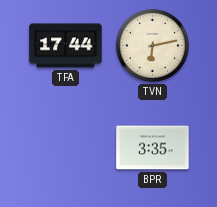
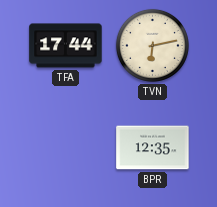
BPR: 3:35 -> 12:35 (153, 148)
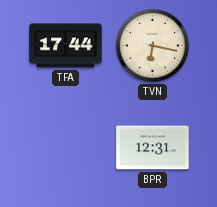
TVN: 6:13 -> 6:17 (152, 45)
BPR: 12:35 -> 12:31 (153, 148)
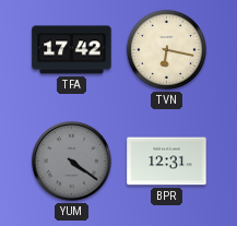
TFA: 17:44 -> 17:42 (72, 50)
YUM: none -> 4:21 (72, 162)
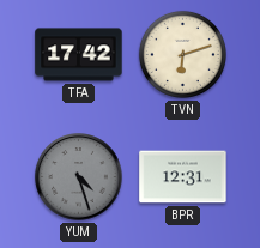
TVN: 6:17 -> 6:12 (182, 54)
YUM: 4:21 -> 4:27 (79, 177)
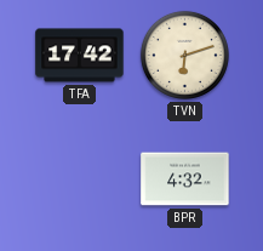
YUM: 4:27 -> none (79, 177)
BPR: 12:31 -> 4:32 (185, 179)
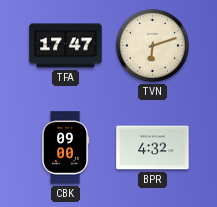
TFA: 17:42 -> 17:47 (66, 46)
CBK: none -> 09:00 (66, 148)
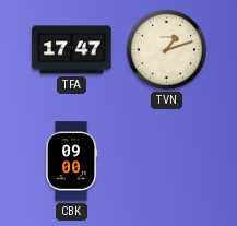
TVN: 6:12 -> 1:12 (166, 49)
BPR: 4:32 -> none (153, 148)
